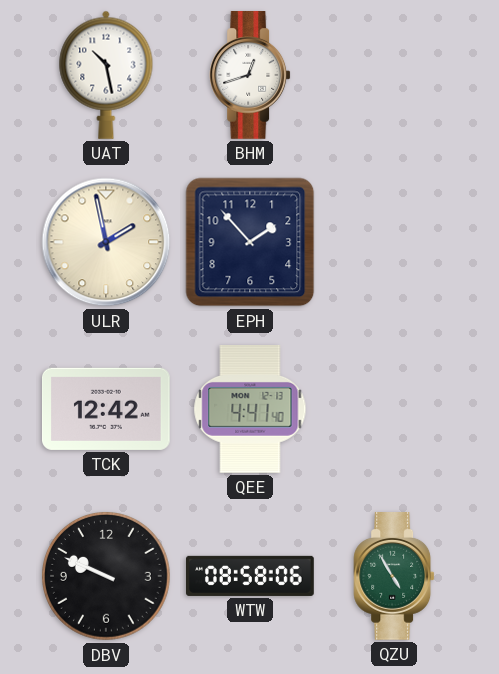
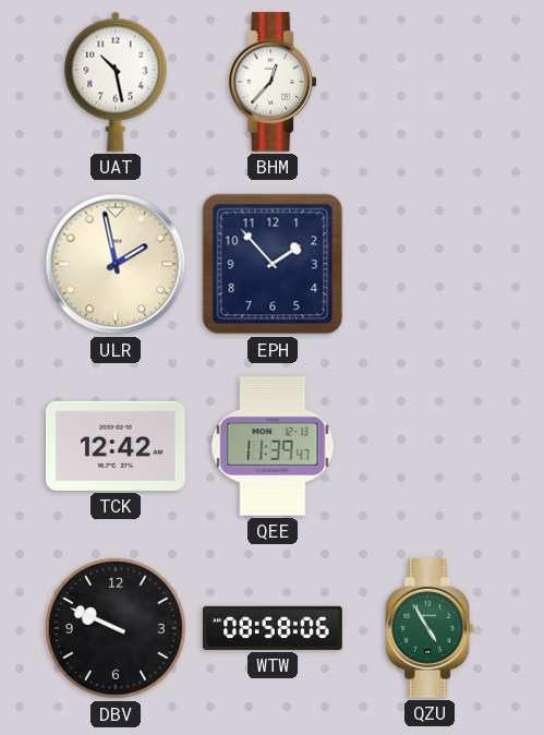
BHM: 12:42 -> 12:37 (273, 83)
QEE: 4:41 -> 11:39 (273, 447)
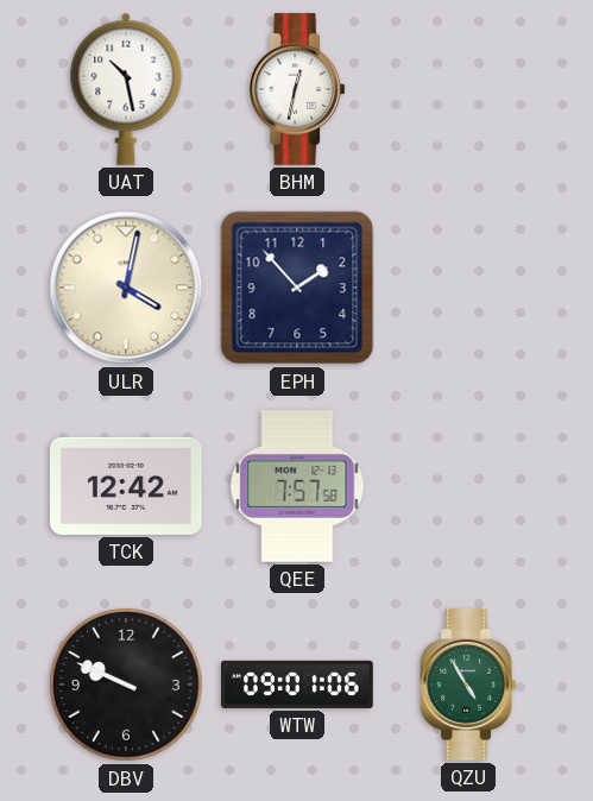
BHM: 12:37 -> 12:32 (297, 90)
ULR: 1:58 -> 4:02 (126, 288)
QEE: 11:39 -> 7:57 (297, 487)
WTW: 08:58 -> 09:01 (298, 685)
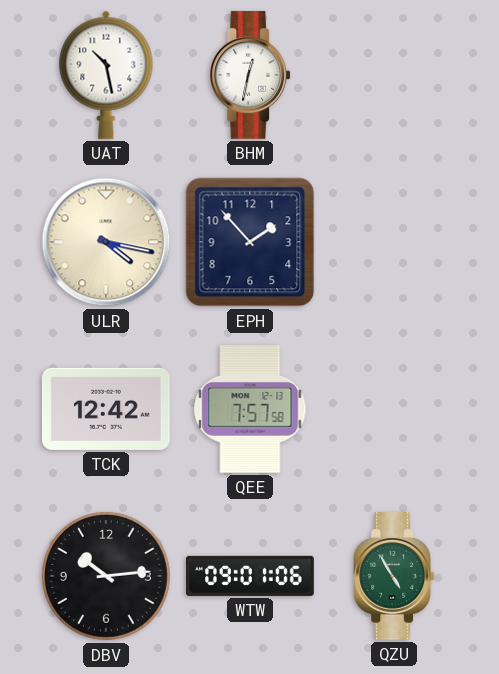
ULR: 4:02 -> 4:17 (106, 242)
DBV: 9:49 -> 10:14 (107, 577)
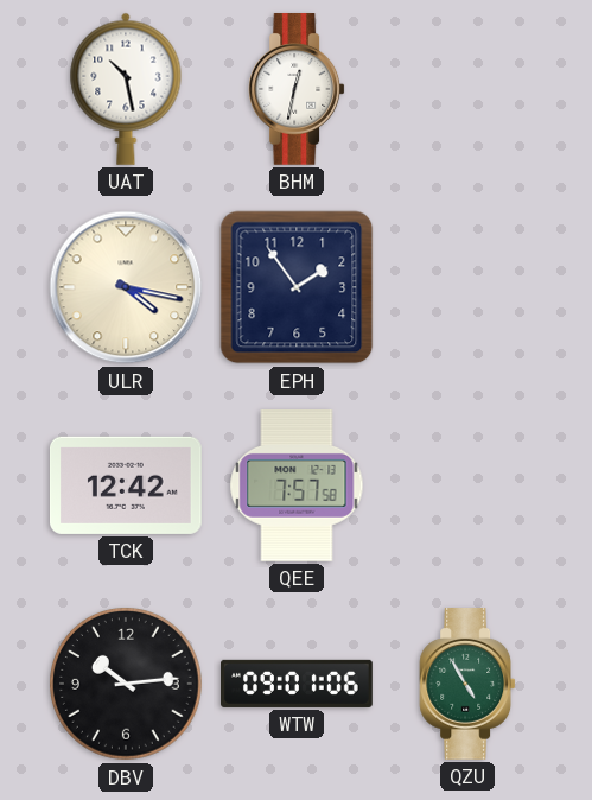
EPH: 1:53 -> 1:54 (297, 287)
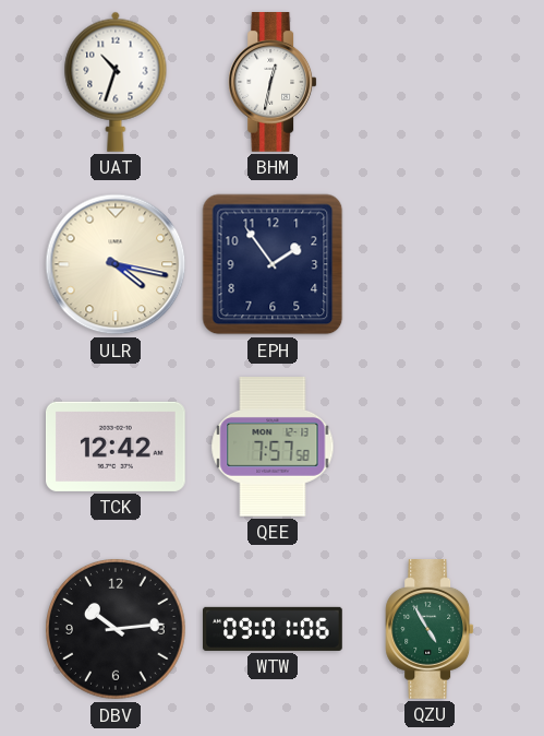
UAT: 10:28 -> 10:33 (116, 82)
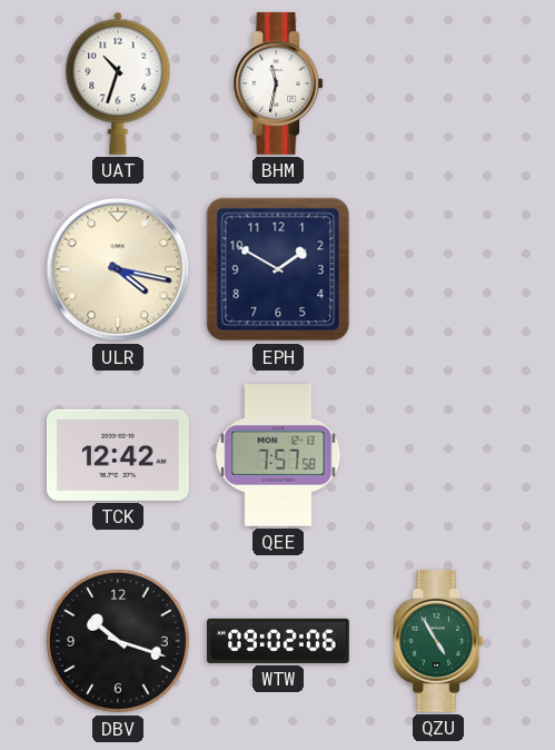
BHM: 12:32 -> 11:32 (278, 85)
EPH: 1:54 -> 1:50 (278, 269)
DBV: 10:14 -> 10:18 (119, 642)
WTW: 09:01 -> 09:02 (279, 641)
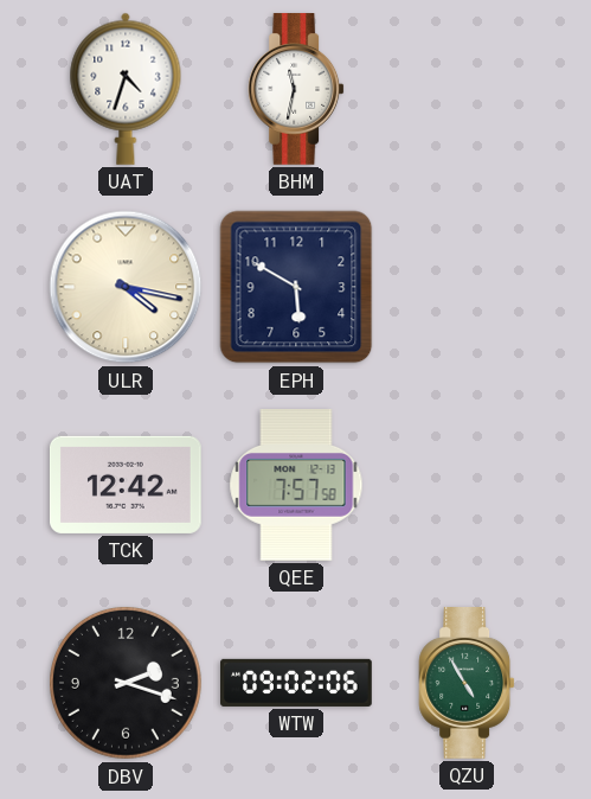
UAT: 10:33 -> 4:33 (126, 89)
EPH: 1:50 -> 5:50 (296, 287)
DBV: 10:18 -> 2:18 (127, 684)
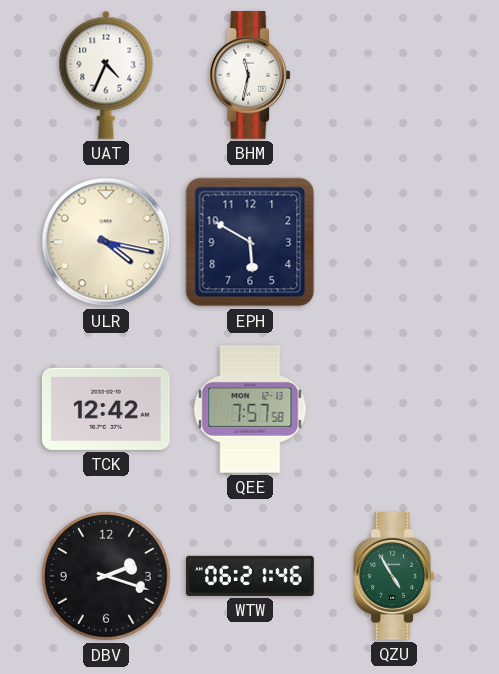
UAT: 4:33 -> 4:34 (106, 75)
WTW: 09:02 -> 06:21 (251, 576)
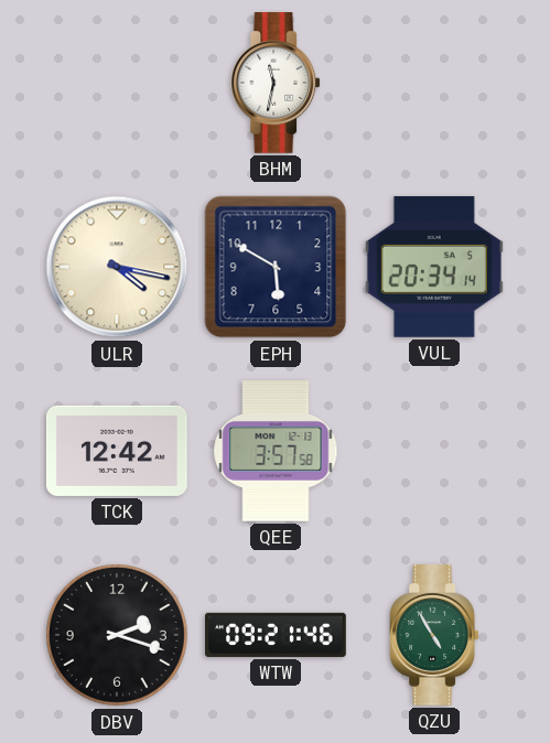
UAT: 4:34 -> none (106, 75)
VUL: none -> 20:34 (434, 267)
QEE: 7:57 -> 3:57 (276, 452)
WTW: 06:21 -> 09:21 (277, 635)
